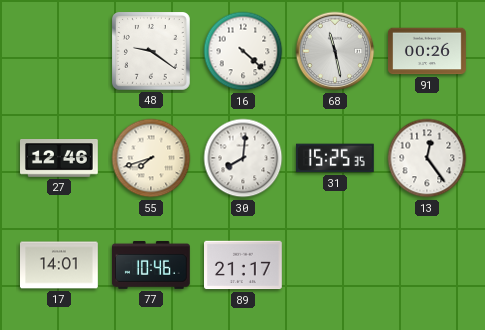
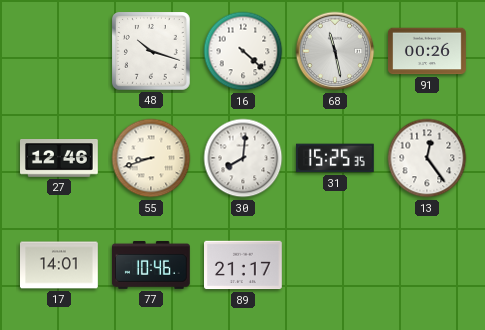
48: 9:21 -> 10:18 (152, 52)
55: 7:42 -> 8:42 (151, 158)
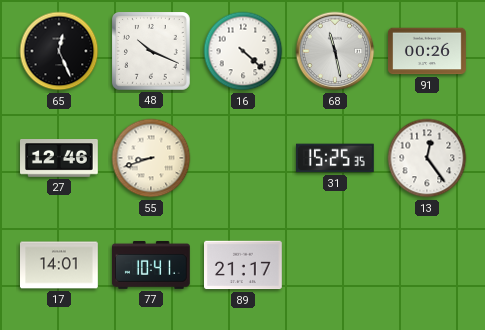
65: none -> 12:26 (59, 51)
48: 10:18 -> 10:19 (152, 52)
30: 8:01 -> none (243, 158)
77: 10:46 -> 10:41 (152, 265)
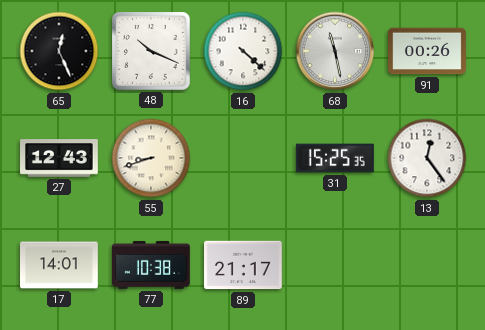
27: 12:46 -> 12:43 (60, 159)
77: 10:41 -> 10:38 (152, 265)
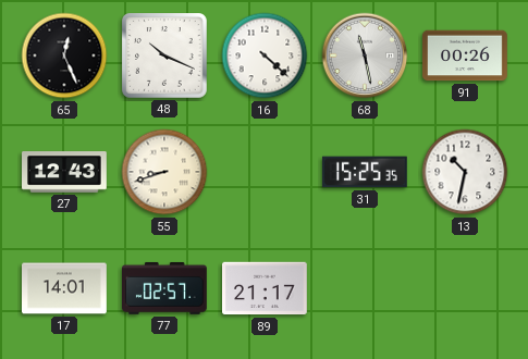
13: 12:24 -> 10:32 (465, 172)
77: 10:38 -> 02:57 (165, 288)
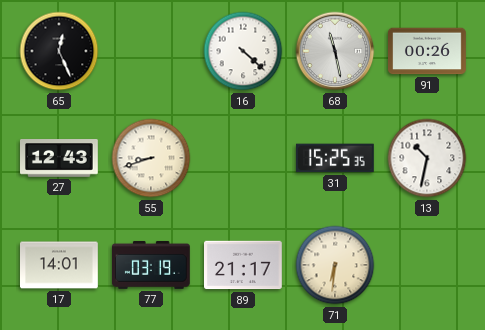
48: 10:19 -> none (165, 57)
77: 02:57 -> 03:19 (152, 265)
71: none -> 6:31 (335, 265)
